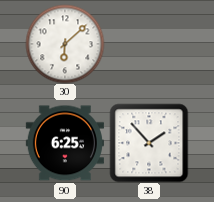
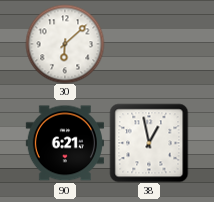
90: 6:25 -> 6:21 (65, 143)
38: 1:53 -> 12:58 (149, 143)
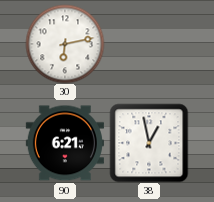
30: 6:08 -> 6:13 (65, 44)
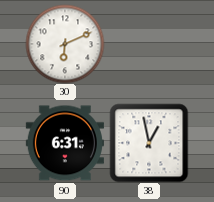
30: 6:13 -> 6:11 (65, 44)
90: 6:21 -> 6:31 (65, 143)
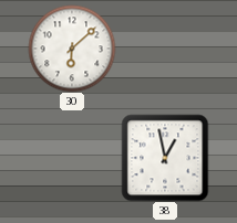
30: 6:11 -> 6:08 (72, 49)
90: 6:31 -> none (65, 143)
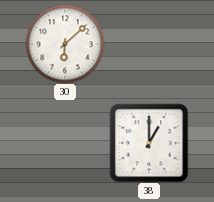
38: 12:58 -> 1:00 (149, 143)
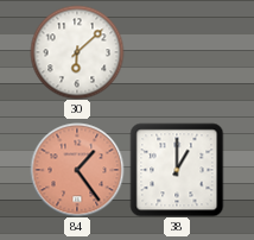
84: none -> 1:24 (77, 170)
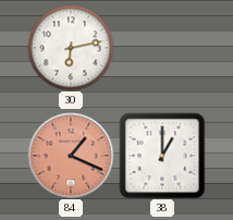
30: 6:08 -> 6:13 (71, 48)
84: 1:24 -> 1:19 (71, 156)
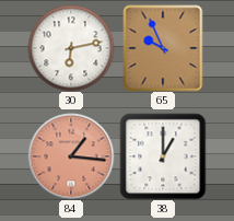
65: none -> 9:56 (163, 48)
84: 1:19 -> 1:16 (71, 156)
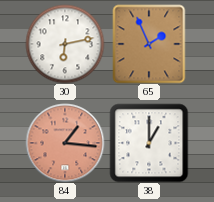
65: 9:56 -> 1:56 (149, 44)
